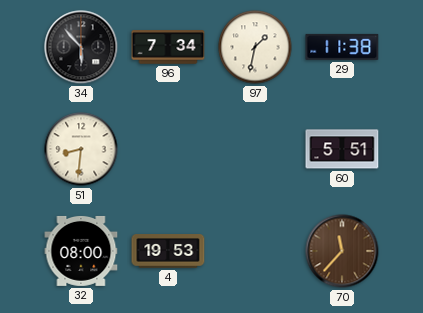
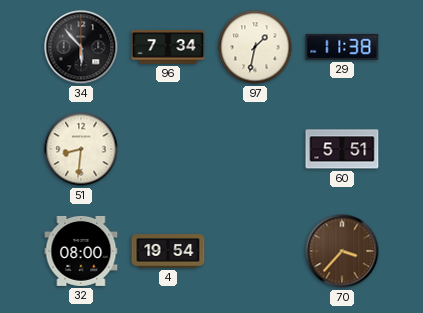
4: 19:53 -> 19:54 (168, 251)
70: 11:37 -> 3:37 (342, 251)
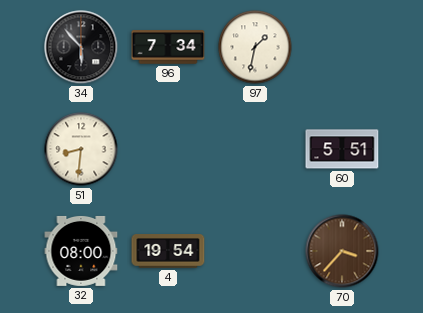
29: 11:38 -> none (342, 47)
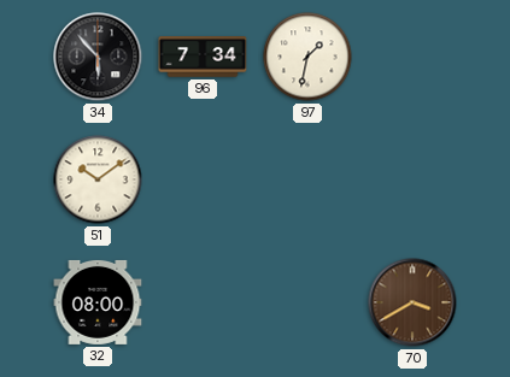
51: 8:31 -> 10:09 (98, 179)
60: 5:51 -> none (342, 149)
4: 19:54 -> none (168, 251)
70: 3:37 -> 3:40 (412, 302)
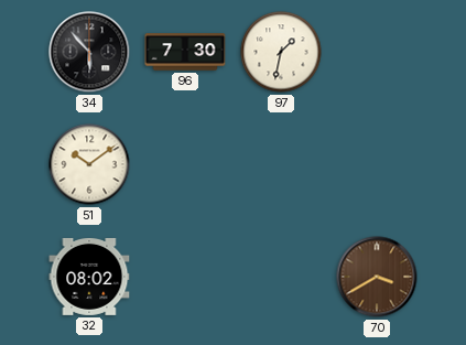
96: 7:34 -> 7:30 (185, 52)
32: 08:00 -> 08:02 (89, 277)
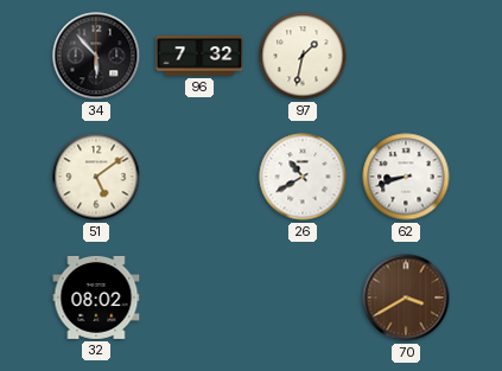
96: 7:30 -> 7:32 (199, 56)
51: 10:09 -> 5:09 (96, 177)
26: none -> 10:40 (303, 177)
62: none -> 8:42 (406, 177)
